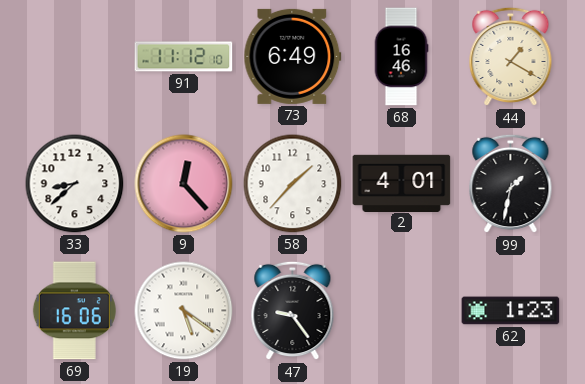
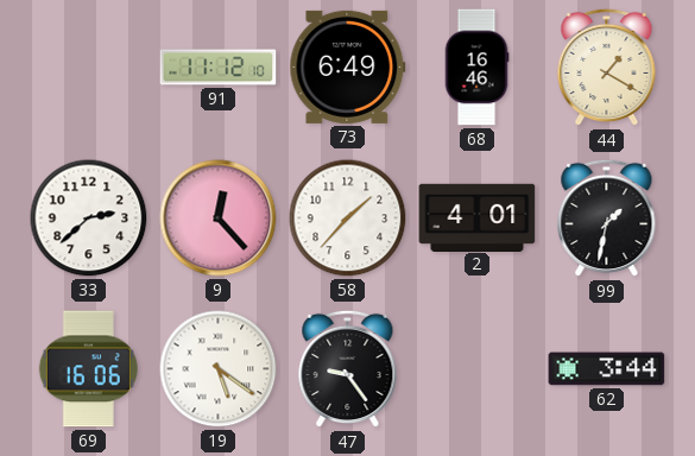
33: 8:38 -> 2:38 (89, 218)
62: 1:23 -> 3:44 (607, 369)
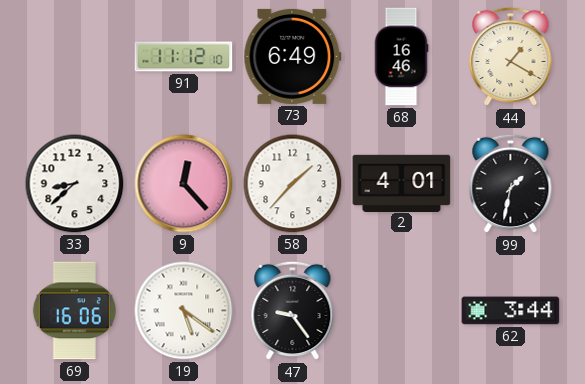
33: 2:38 -> 8:38 (75, 184)
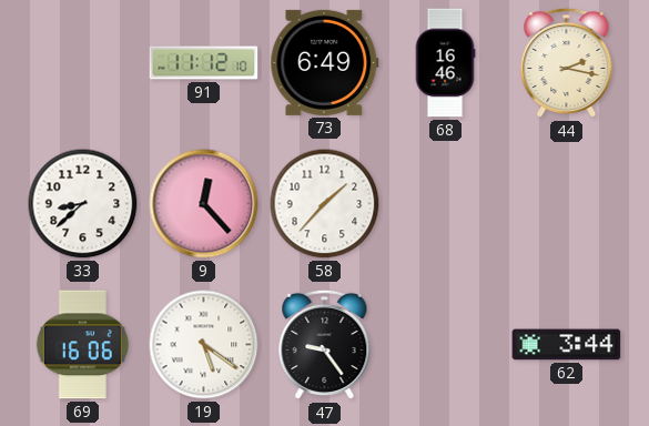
44: 1:20 -> 2:17 (567, 63)
2: 4:01 -> none (402, 183)
99: 1:32 -> none (511, 184)
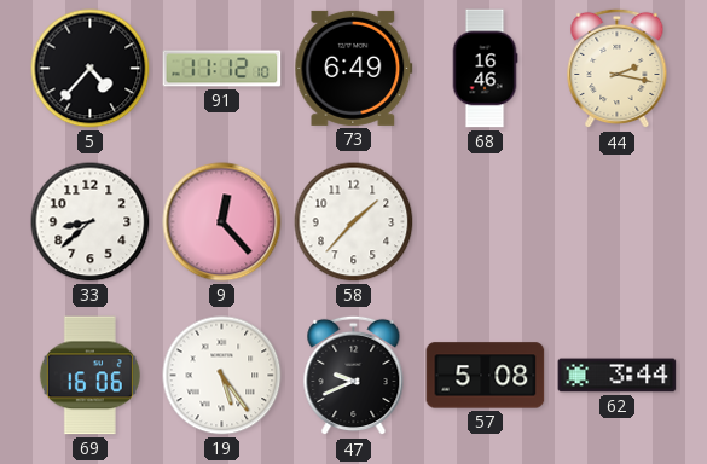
5: none -> 4:37 (91, 69)
19: 5:21 -> 5:24 (222, 376)
47: 9:24 -> 9:41 (354, 376)
57: none -> 5:08 (486, 376)
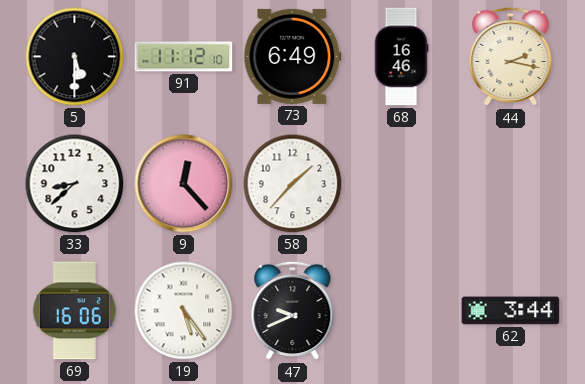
5: 4:37 -> 5:30 (75, 57)
57: 5:08 -> none (486, 376)
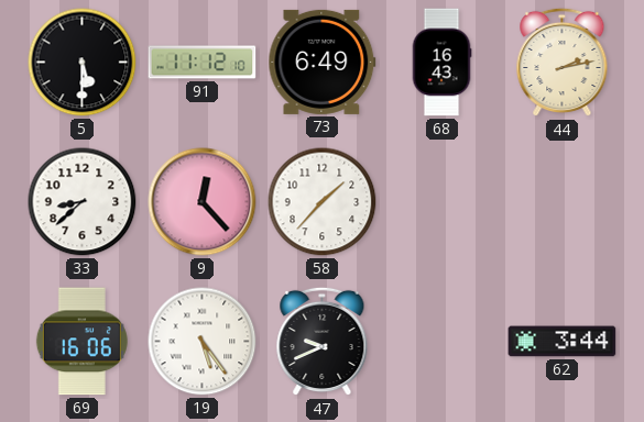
68: 16:46 -> 16:43 (441, 63)
44: 2:17 -> 2:13 (563, 63)
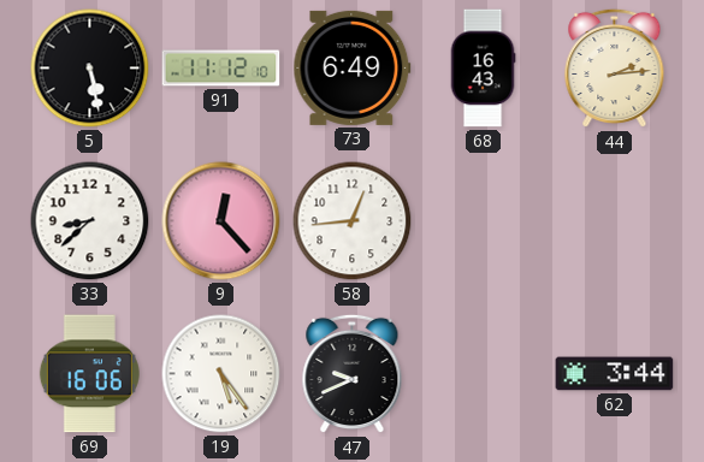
5: 5:30 -> 5:28 (90, 69)
44: 2:13 -> 2:14 (615, 69)
58: 1:37 -> 12:44 (353, 221)
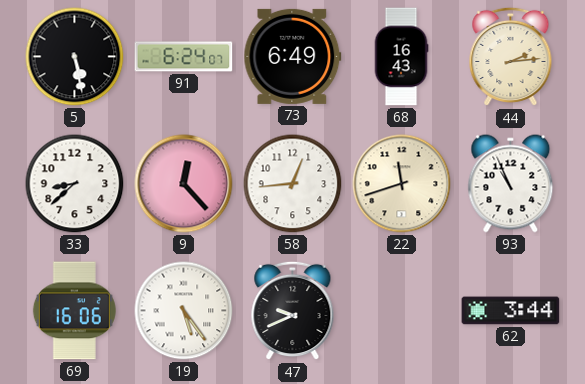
91: 11:12 -> 6:24 (184, 57)
22: none -> 11:42 (402, 184)
93: none -> 10:56 (511, 184)
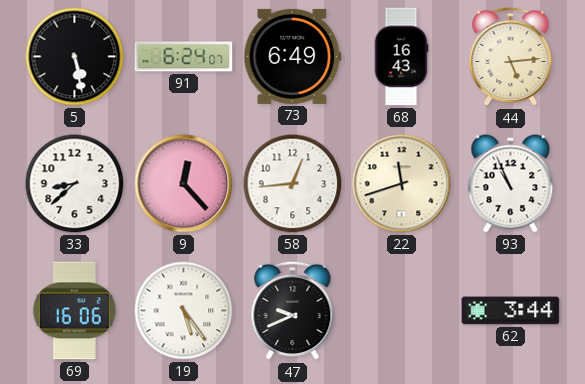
44: 2:14 -> 5:14 (511, 57)
